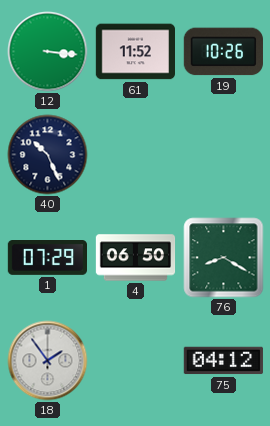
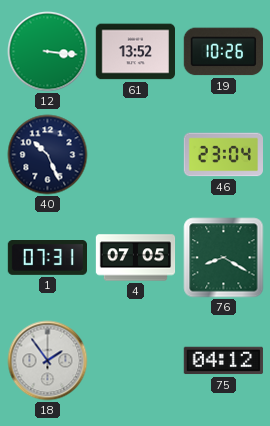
61: 11:52 -> 13:52 (135, 52)
46: none -> 23:04 (223, 155)
1: 07:29 -> 07:31 (47, 258)
4: 06:50 -> 07:05 (136, 258)
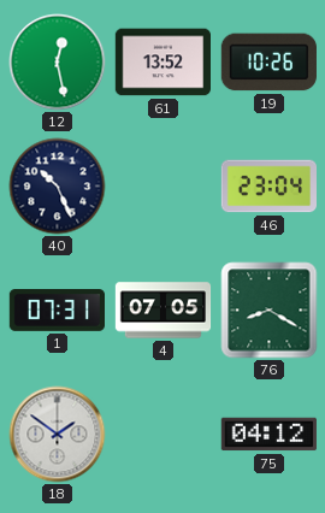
12: 3:16 -> 12:28 (58, 63)
18: 1:54 -> 1:51 (58, 435)
